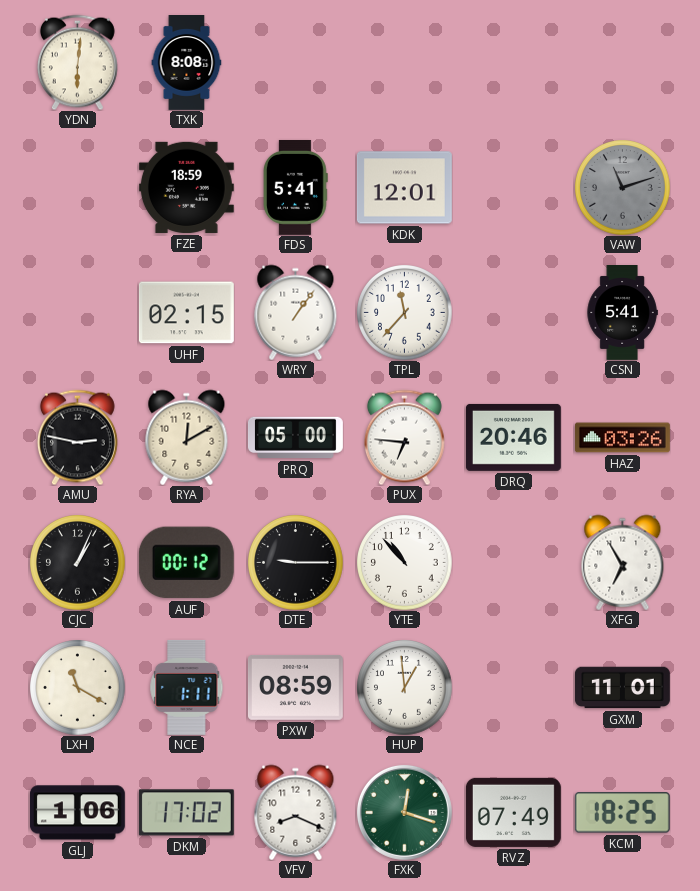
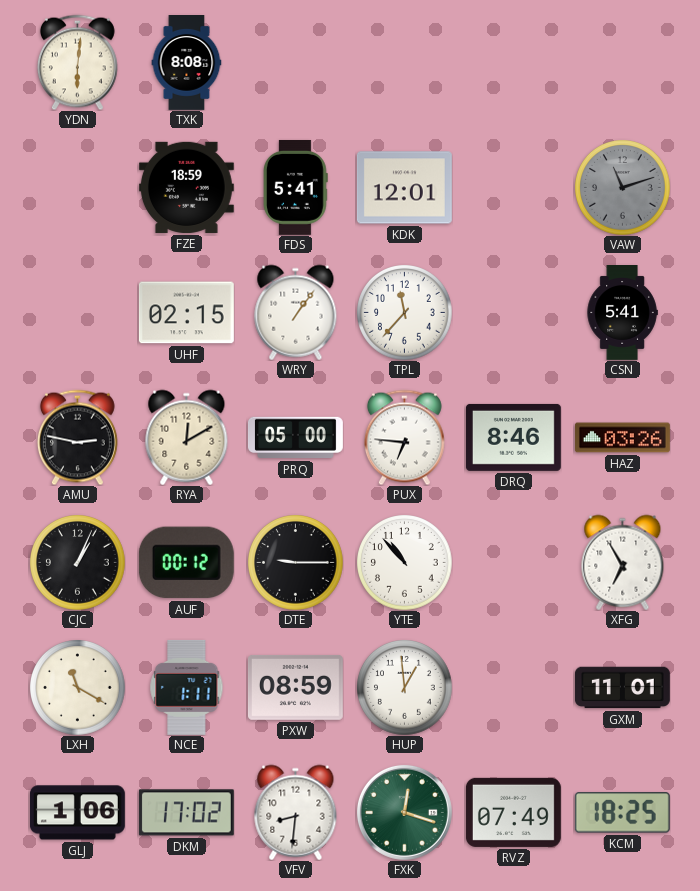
DRQ: 20:46 -> 8:46 (513, 437)
VFV: 8:19 -> 8:31 (296, 812)
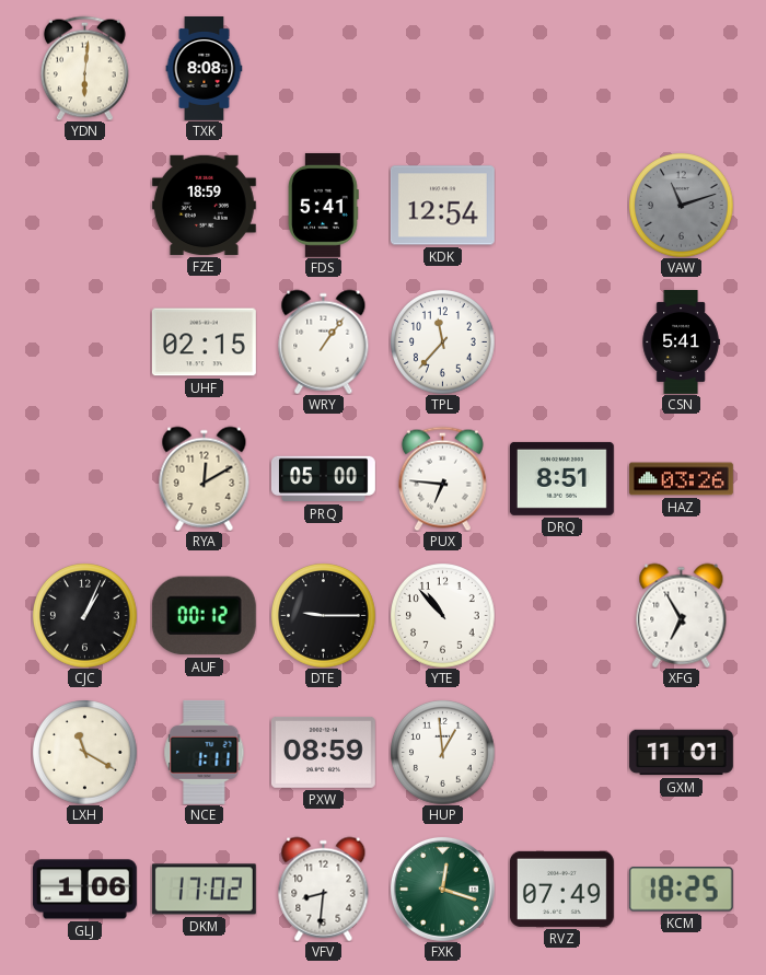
KDK: 12:01 -> 12:54 (442, 206)
AMU: 2:47 -> none (77, 437)
DRQ: 8:46 -> 8:51 (561, 478)
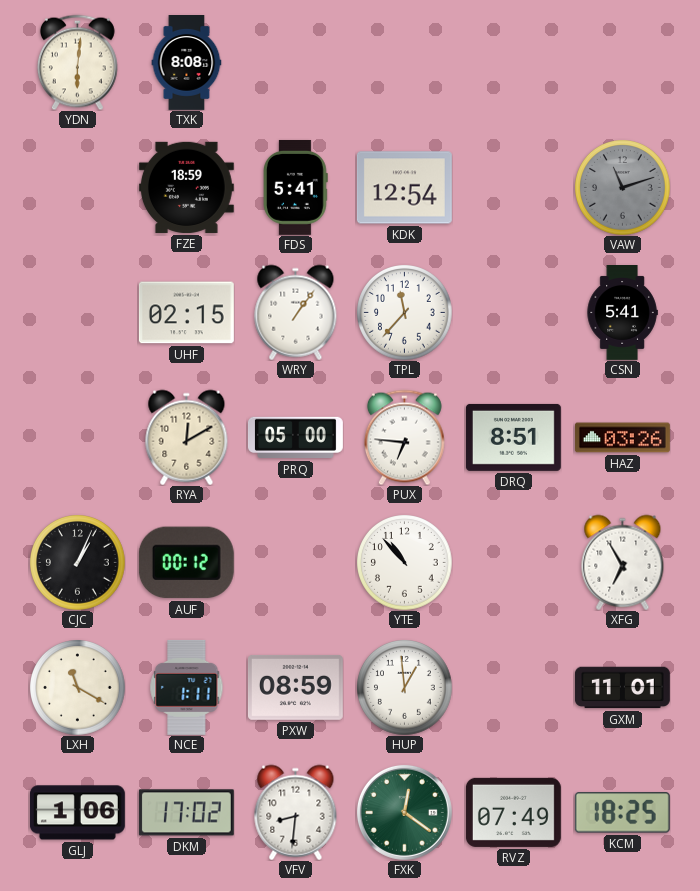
DTE: 9:15 -> none (324, 616)
FXK: 12:18 -> 12:21 (404, 812)
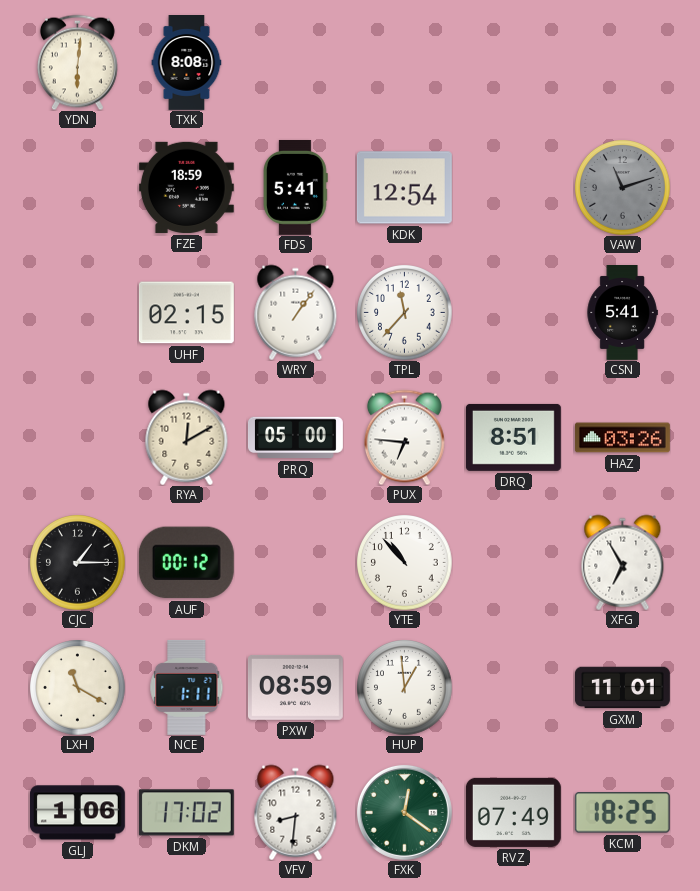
CJC: 1:04 -> 1:15 (78, 563)
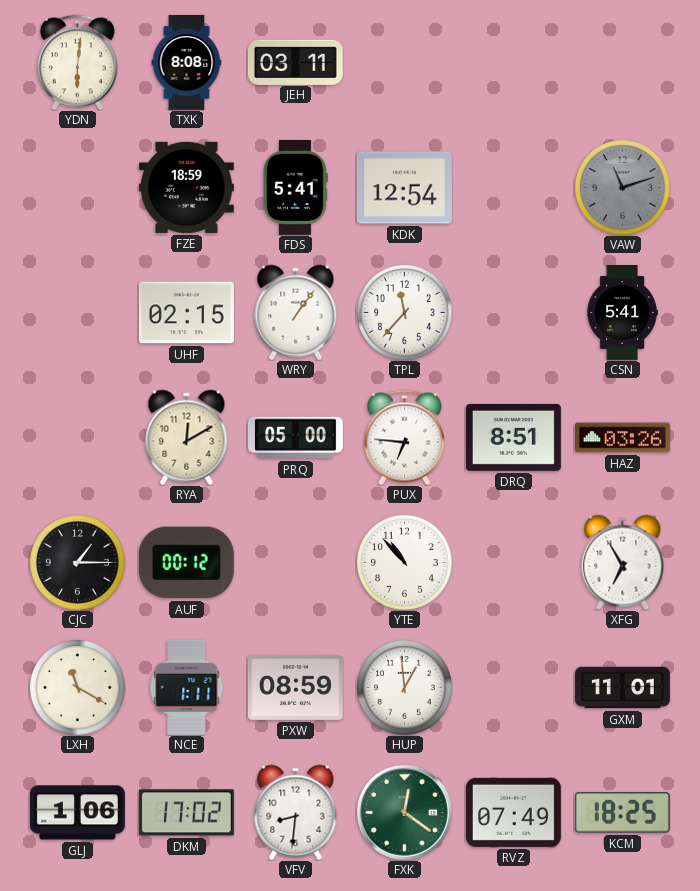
JEH: none -> 03:11 (295, 62)
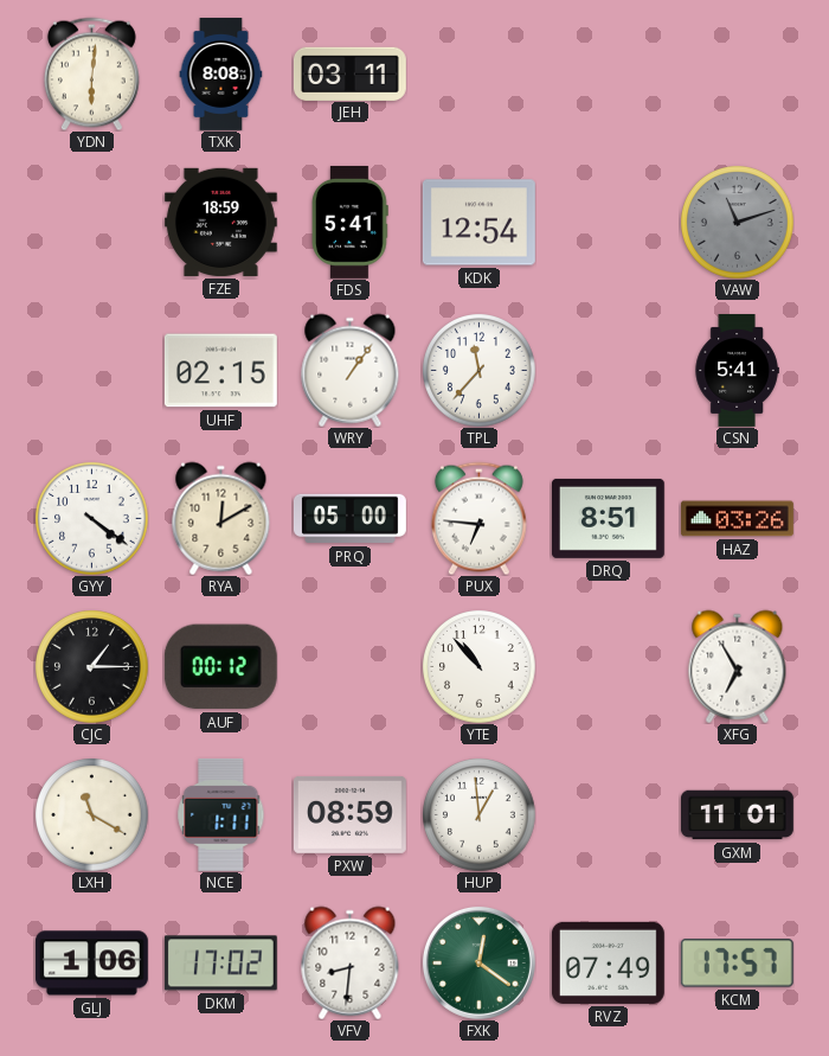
GYY: none -> 4:21 (92, 519)
KCM: 18:25 -> 17:57 (737, 964)
